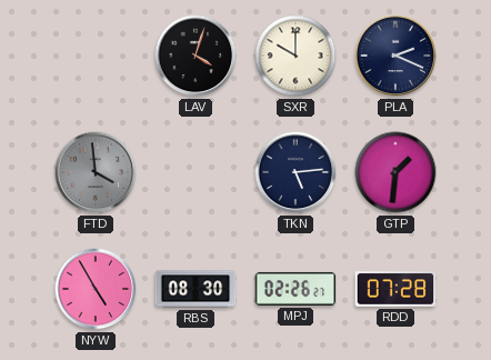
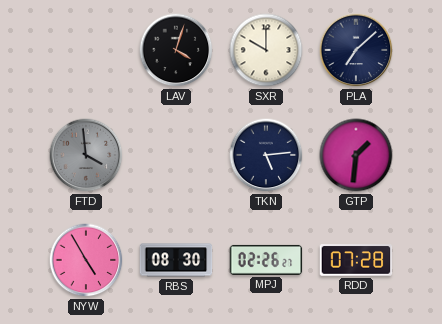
PLA: 2:19 -> 7:08 (356, 50)
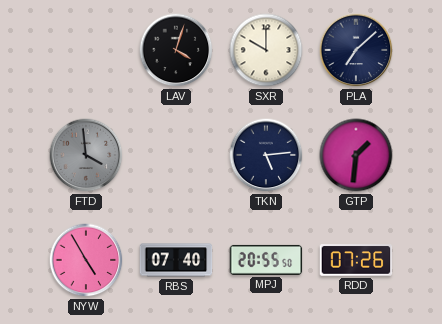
RBS: 08:30 -> 07:40 (176, 260)
MPJ: 02:26 -> 20:55 (266, 260)
RDD: 07:28 -> 07:26 (356, 260)
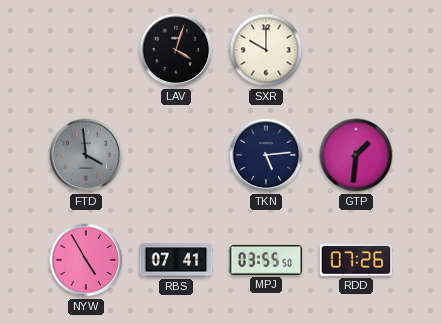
PLA: 7:08 -> none (356, 50)
RBS: 07:40 -> 07:41 (176, 260)
MPJ: 20:55 -> 03:55 (266, 260)
